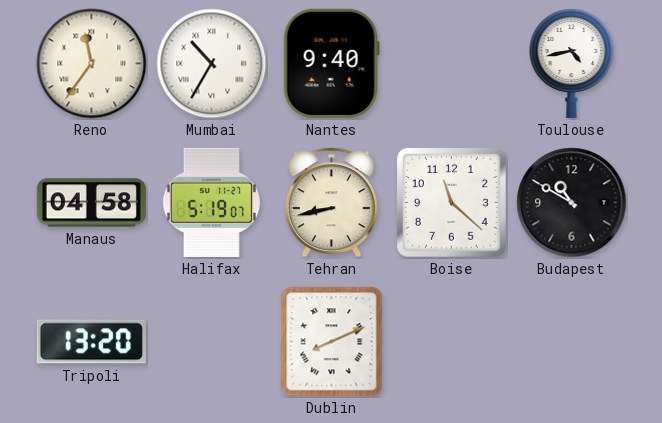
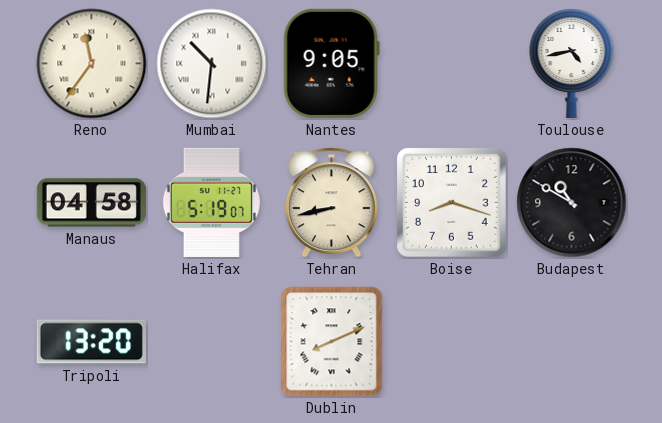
Mumbai: 10:35 -> 10:31 (212, 64)
Nantes: 9:40 -> 9:05 (331, 63)
Boise: 11:22 -> 8:18 (451, 202)
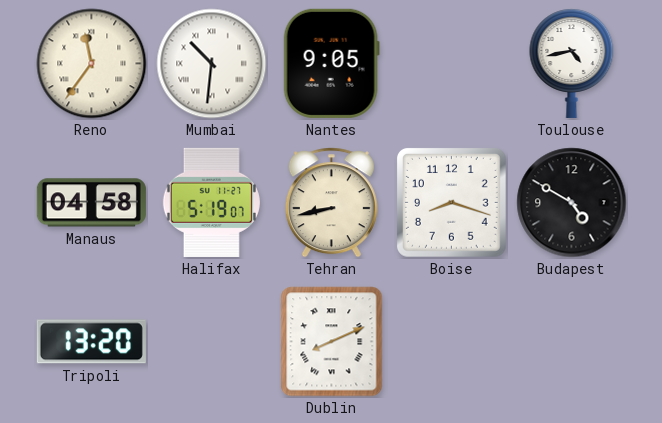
Budapest: 10:50 -> 4:50 (572, 203)
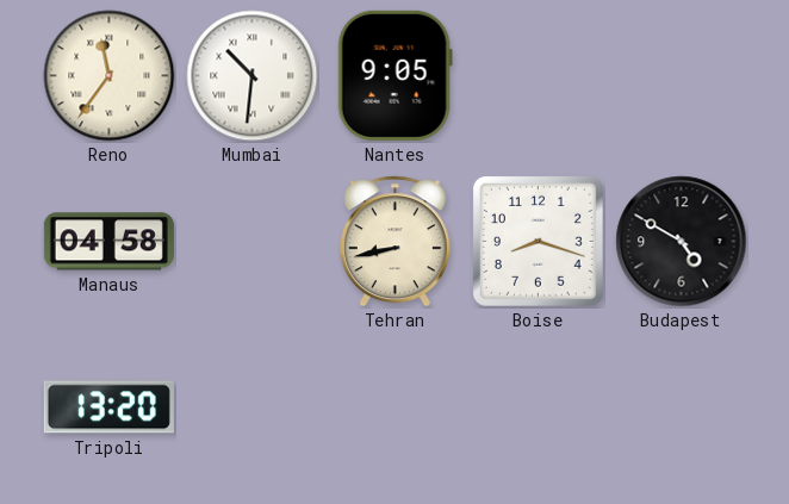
Toulouse: 4:43 -> none (572, 63)
Halifax: 5:19 -> none (211, 202)
Dublin: 8:11 -> none (332, 342)
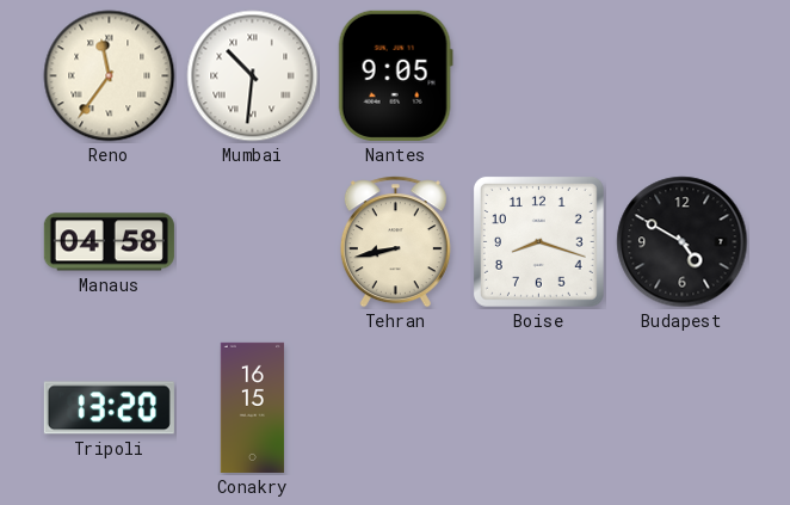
Conakry: none -> 16:15 (253, 407)
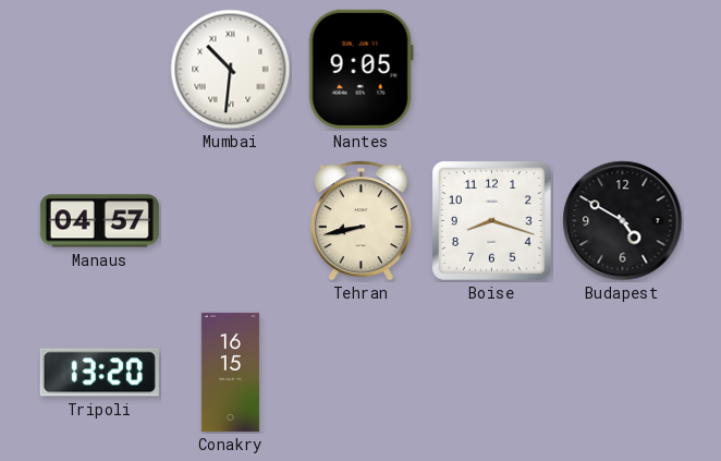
Reno: 11:36 -> none (110, 76)
Manaus: 04:58 -> 04:57 (99, 221)
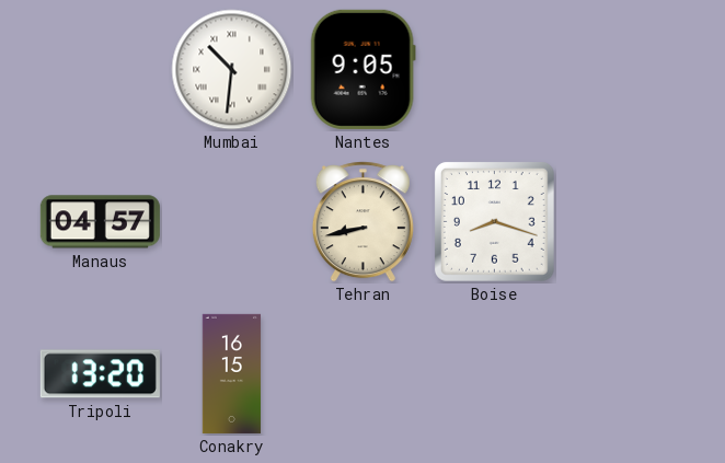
Budapest: 4:50 -> none (623, 221)
